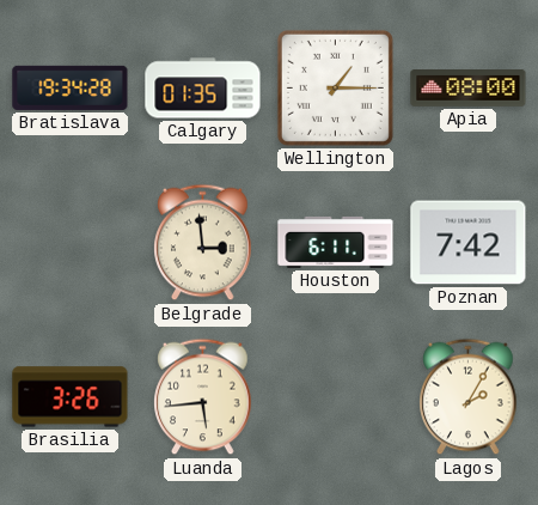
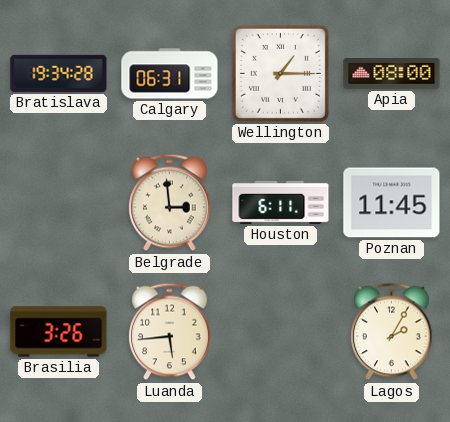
Calgary: 01:35 -> 06:31 (170, 74)
Poznan: 7:42 -> 11:45 (392, 203)
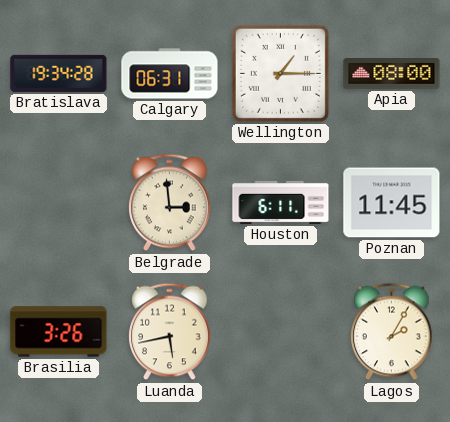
Luanda: 5:44 -> 5:43 (170, 332)
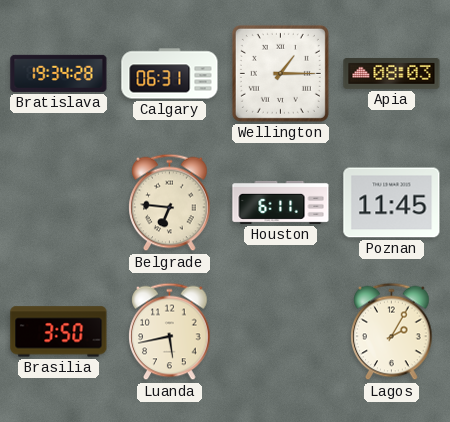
Apia: 08:00 -> 08:03 (392, 74)
Belgrade: 2:59 -> 6:46 (170, 203)
Brasilia: 3:26 -> 3:50 (59, 332)
